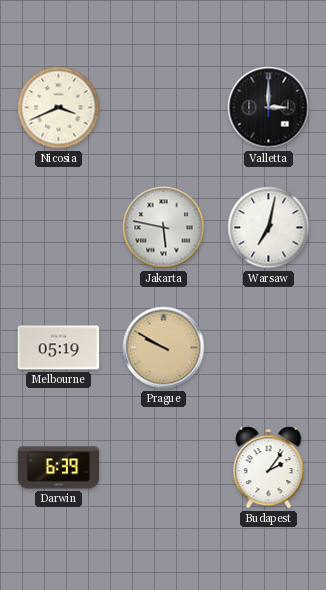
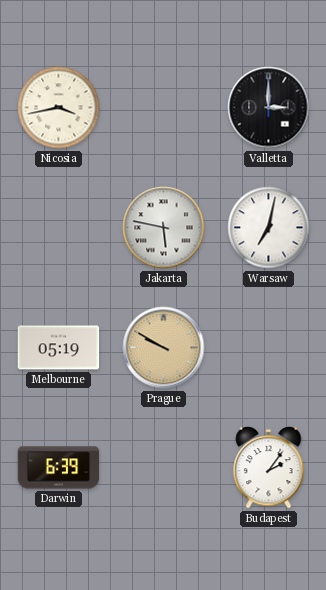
Nicosia: 3:41 -> 3:43 (59, 108)
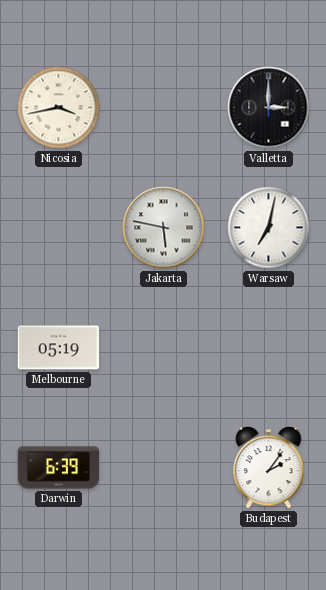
Prague: 9:50 -> none (164, 348)
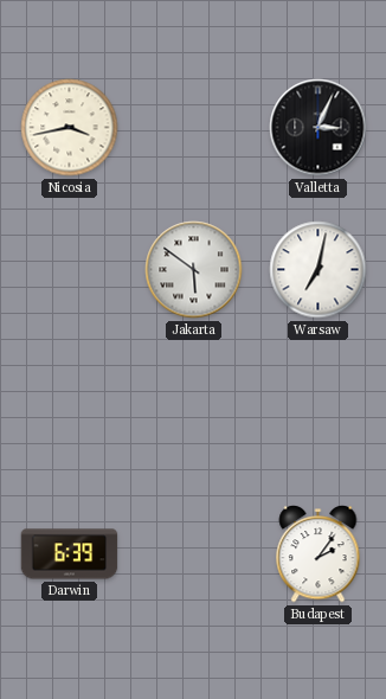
Valletta: 3:00 -> 3:04 (319, 128)
Jakarta: 5:47 -> 5:51 (194, 270)
Melbourne: 05:19 -> none (59, 348)
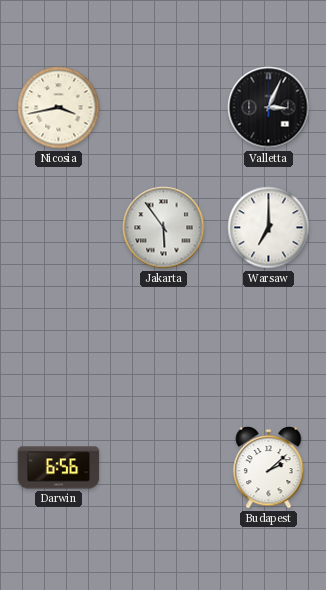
Jakarta: 5:51 -> 5:54 (164, 228)
Warsaw: 7:02 -> 7:00 (269, 228)
Darwin: 6:39 -> 6:56 (59, 468)
Budapest: 2:06 -> 2:08 (269, 468)
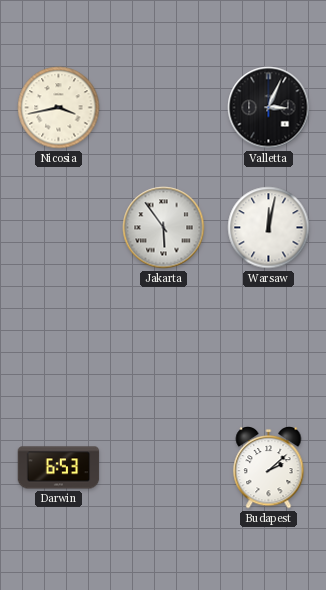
Warsaw: 7:00 -> 12:02 (269, 228)
Darwin: 6:56 -> 6:53 (59, 468)
